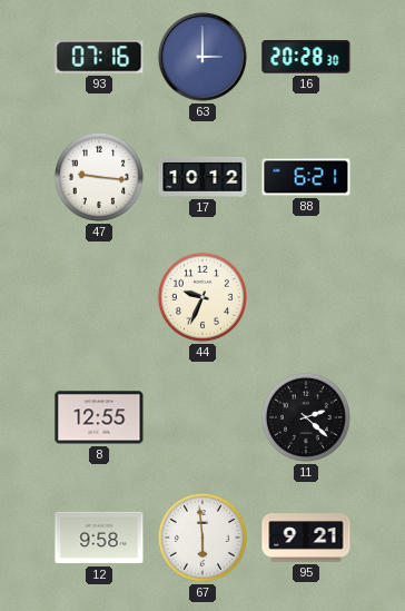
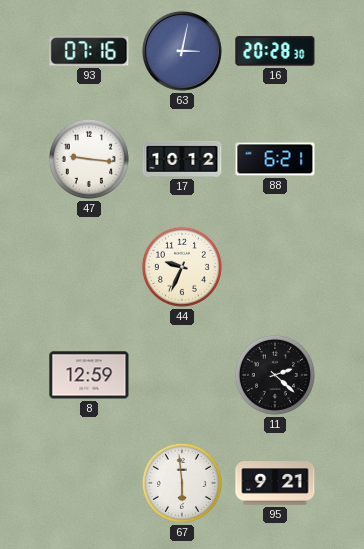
63: 3:00 -> 3:02 (183, 52)
8: 12:55 -> 12:59 (89, 375)
12: 9:58 -> none (99, 538)
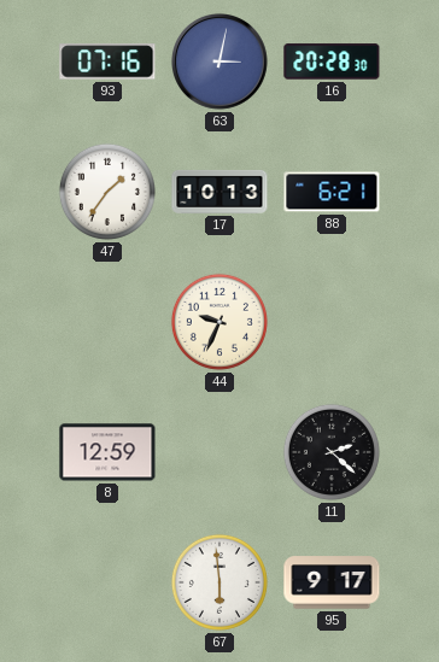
47: 9:16 -> 1:36 (107, 192)
17: 10:12 -> 10:13 (219, 192)
95: 9:21 -> 9:17 (332, 582)
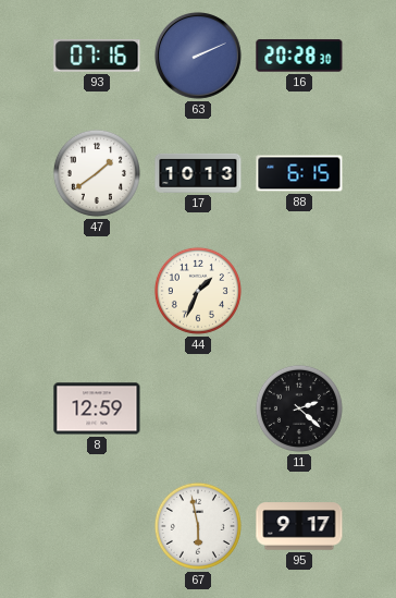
63: 3:02 -> 2:11 (199, 57)
47: 1:36 -> 1:39 (97, 173)
88: 6:21 -> 6:15 (299, 173)
44: 9:34 -> 1:34 (198, 291)
67: 5:59 -> 5:58 (198, 526)
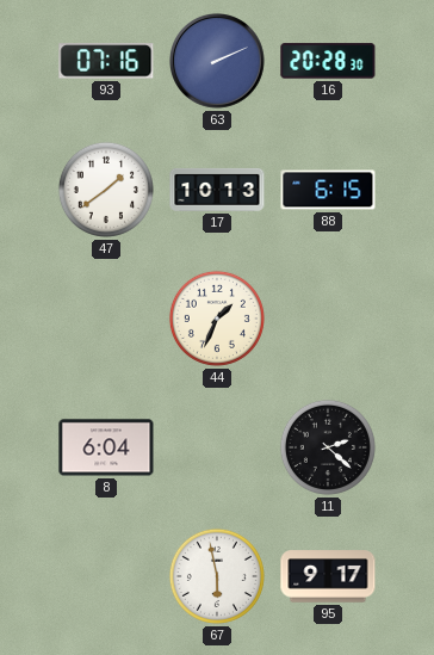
8: 12:59 -> 6:04 (106, 447)
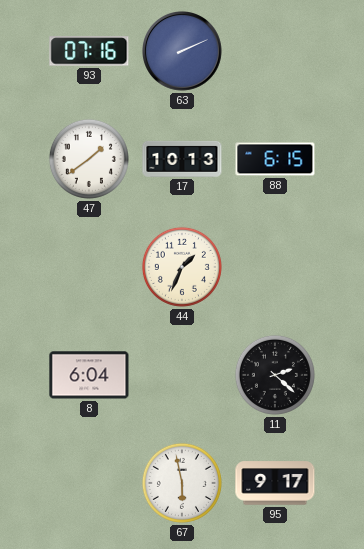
16: 20:28 -> none (328, 61)
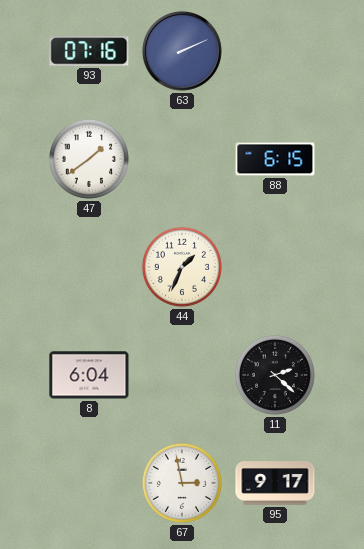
17: 10:13 -> none (182, 159)
67: 5:58 -> 2:58 (182, 483)
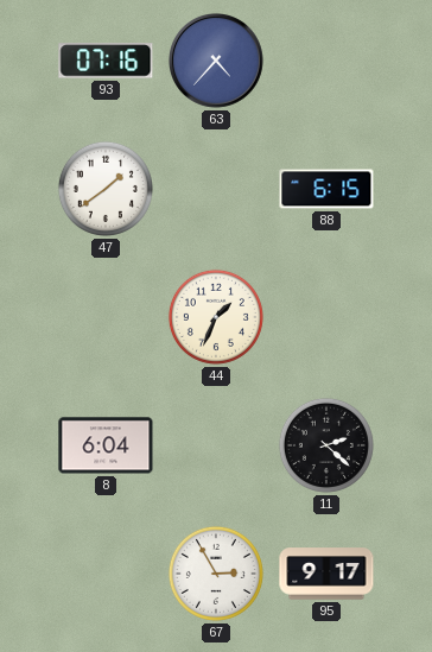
63: 2:11 -> 4:37 (217, 62)
67: 2:58 -> 2:55 (216, 574)
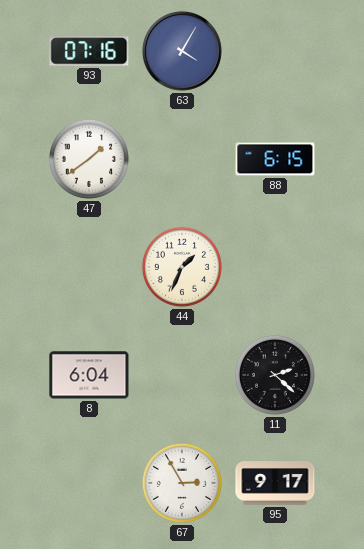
63: 4:37 -> 4:05 (183, 52)
